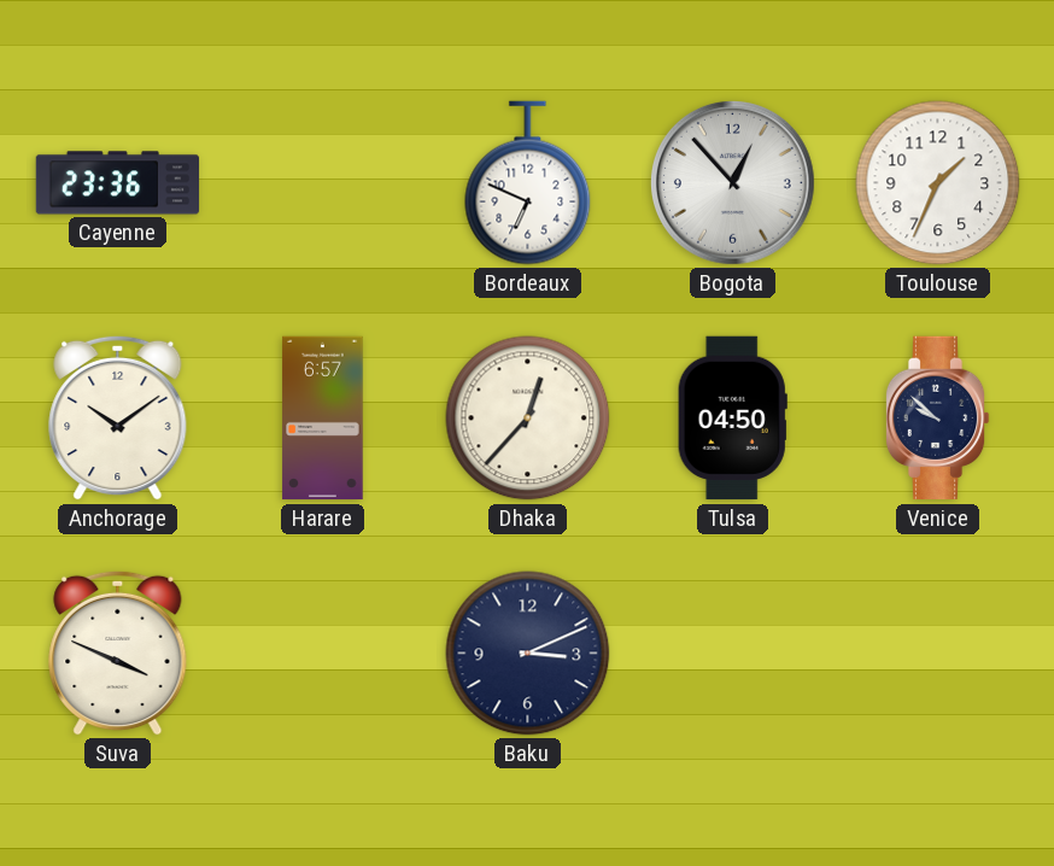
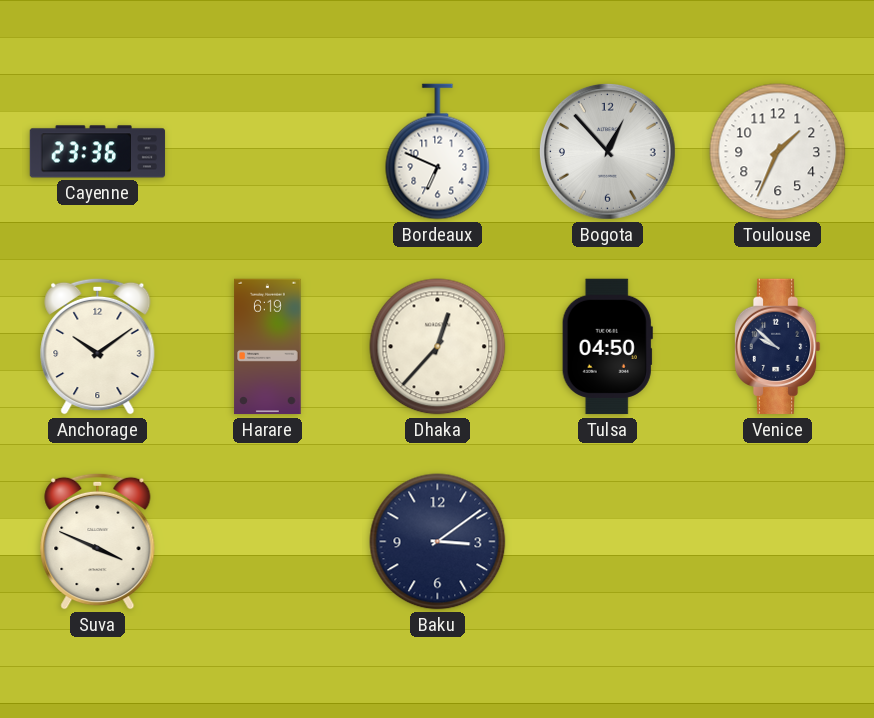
Harare: 6:57 -> 6:19 (268, 347)
Baku: 3:11 -> 3:09 (438, 542)
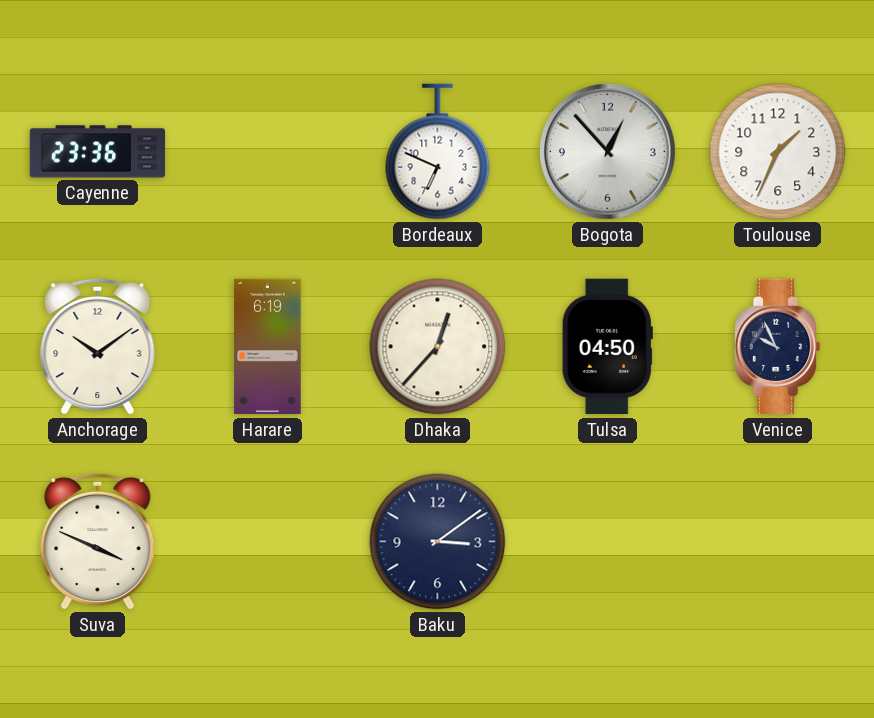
Venice: 9:52 -> 9:56 (777, 347)
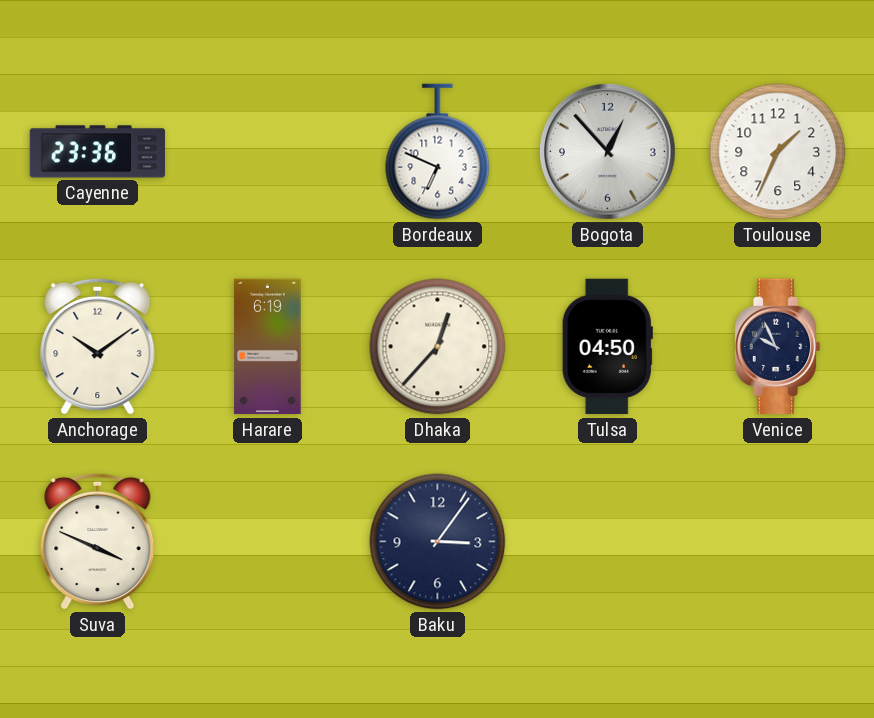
Baku: 3:09 -> 3:06 (438, 542)
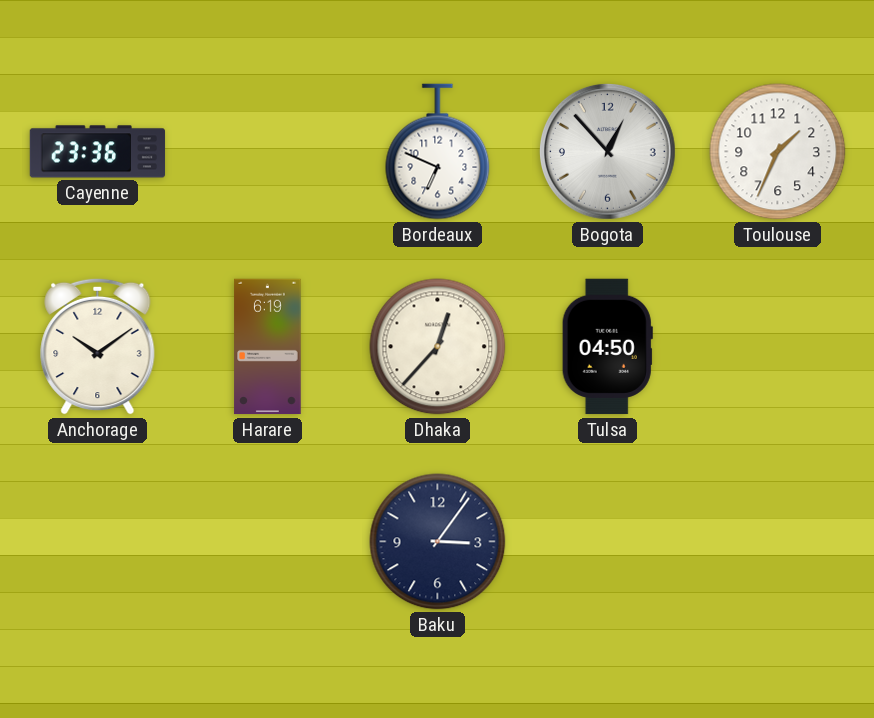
Venice: 9:56 -> none (777, 347)
Suva: 3:49 -> none (98, 541)
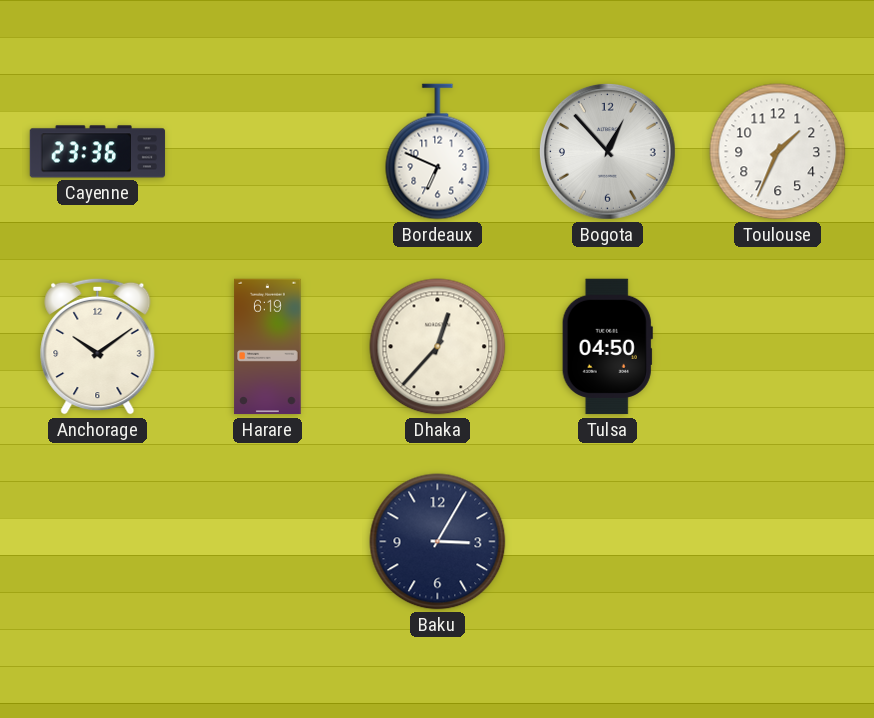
Baku: 3:06 -> 3:05 (438, 542)
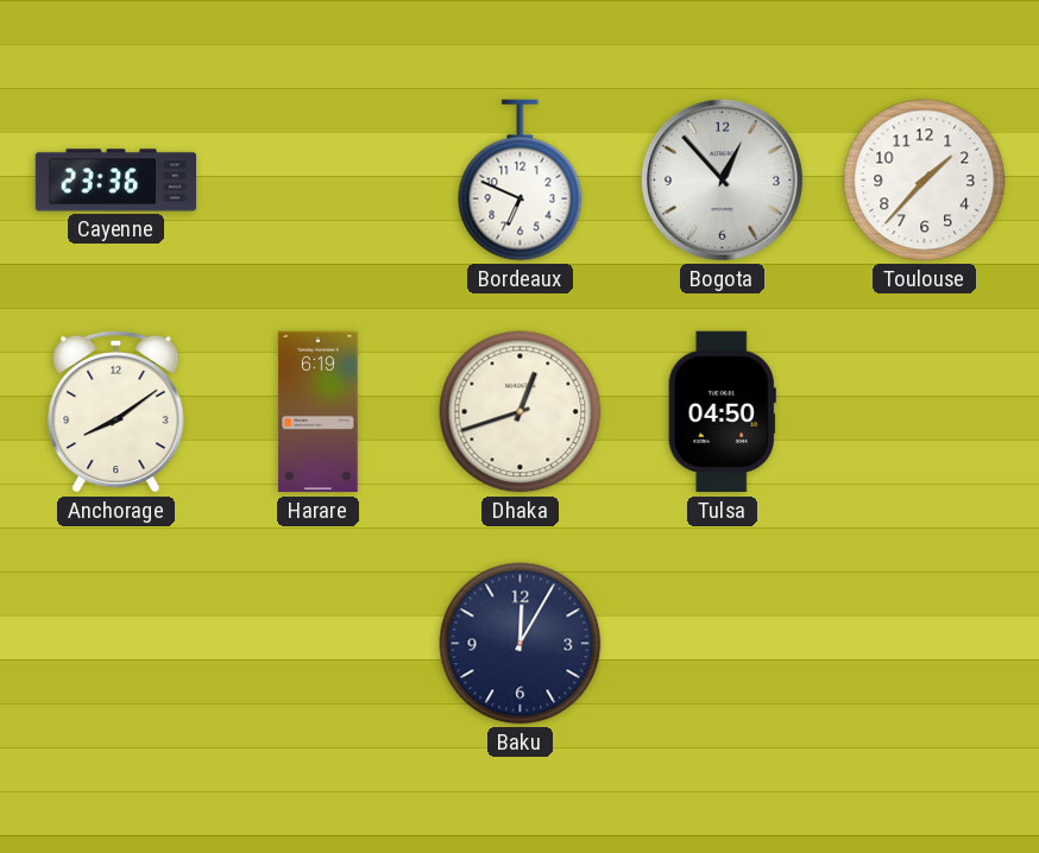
Toulouse: 1:34 -> 1:37 (925, 181)
Anchorage: 10:09 -> 8:09 (117, 411)
Dhaka: 12:37 -> 12:42 (521, 412)
Baku: 3:05 -> 12:05 (521, 644)
